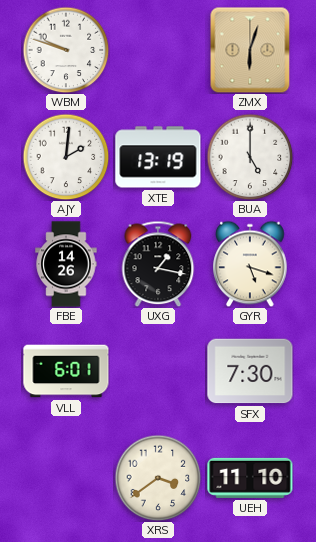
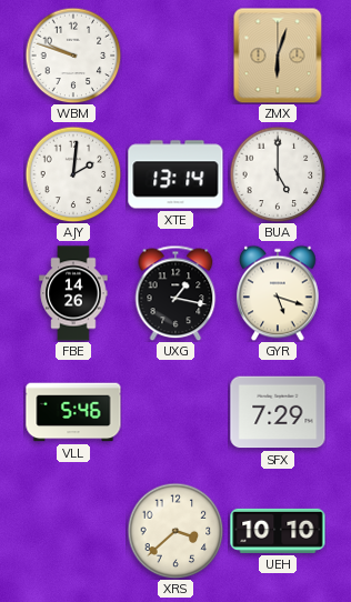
XTE: 13:19 -> 13:14 (175, 174)
VLL: 6:01 -> 5:46 (73, 412)
SFX: 7:30 -> 7:29 (278, 412)
XRS: 3:39 -> 3:38 (175, 531)
UEH: 11:10 -> 10:10 (278, 531)
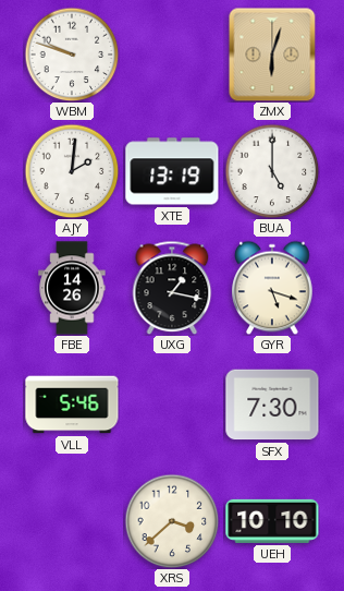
XTE: 13:14 -> 13:19 (172, 171)
SFX: 7:29 -> 7:30 (272, 405)
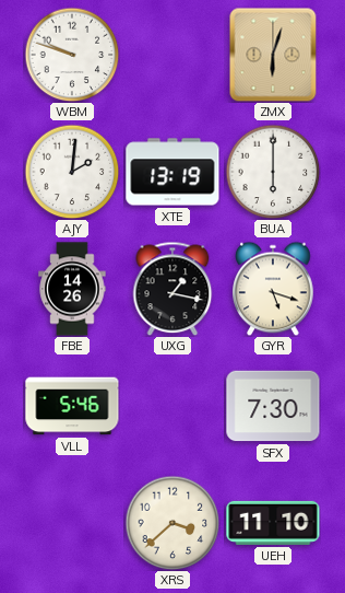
BUA: 5:00 -> 6:00 (273, 172)
UEH: 10:10 -> 11:10 (273, 523)
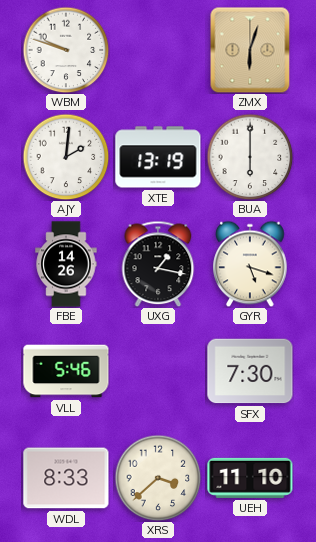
WDL: none -> 8:33 (66, 478)
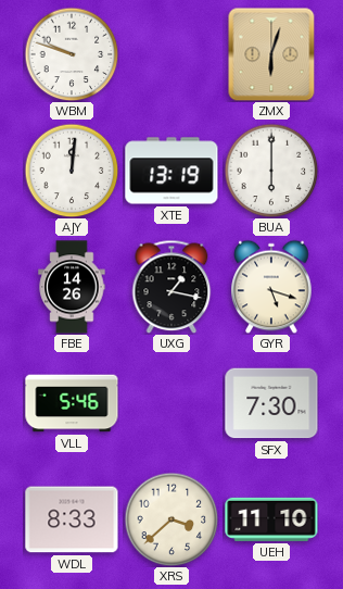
AJY: 2:01 -> 12:01 (72, 171)
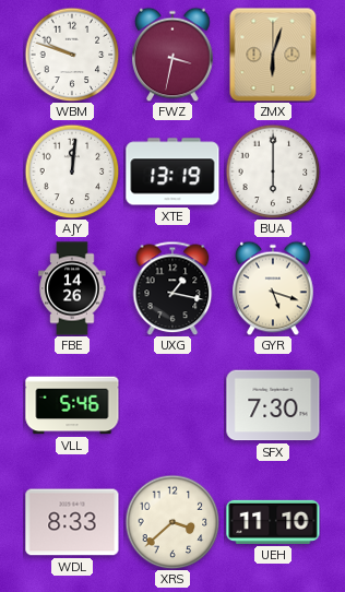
FWZ: none -> 3:32 (172, 55)
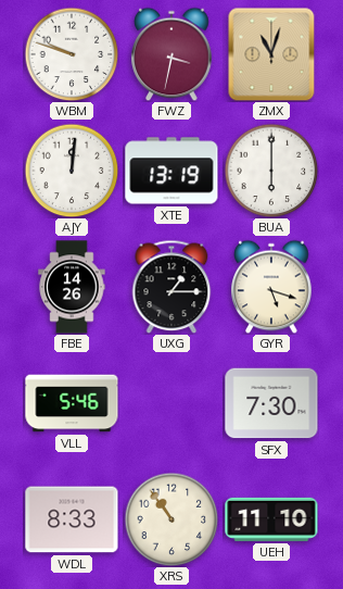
ZMX: 6:03 -> 11:03 (271, 54)
UXG: 1:17 -> 1:15 (171, 287)
XRS: 3:38 -> 10:54 (171, 519)
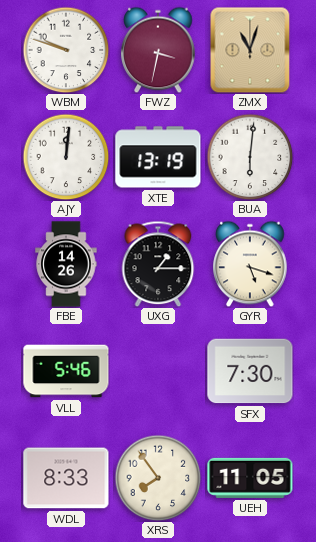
BUA: 6:00 -> 6:01 (250, 157)
XRS: 10:54 -> 7:54 (158, 478)
UEH: 11:10 -> 11:05 (250, 478)
